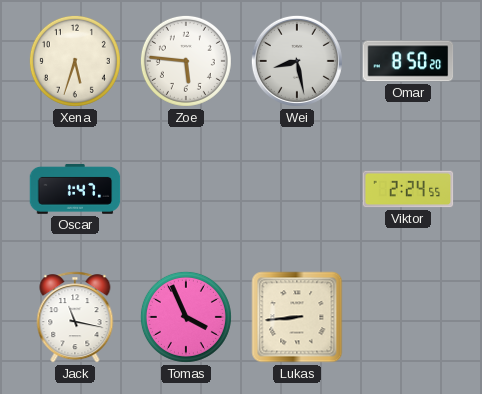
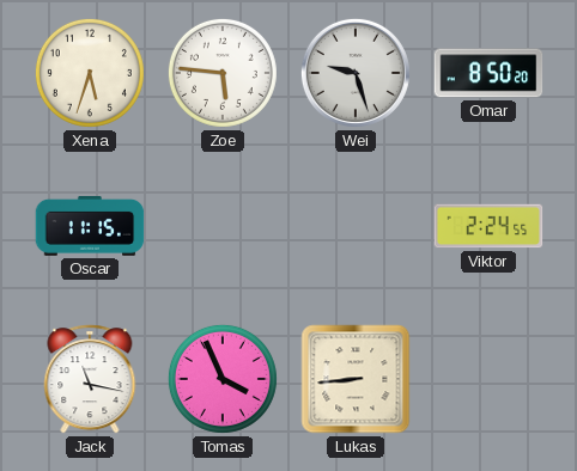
Wei: 8:28 -> 9:27 (356, 73)
Oscar: 1:47 -> 11:15 (90, 227)
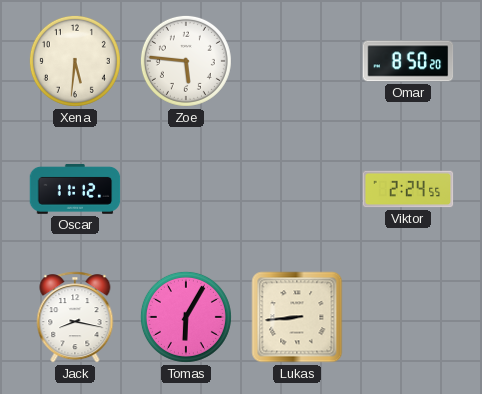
Xena: 5:33 -> 5:31 (75, 61)
Wei: 9:27 -> none (356, 73)
Oscar: 11:15 -> 11:12 (75, 190)
Jack: 11:17 -> 8:17 (75, 317)
Tomas: 3:56 -> 6:05 (186, 317)
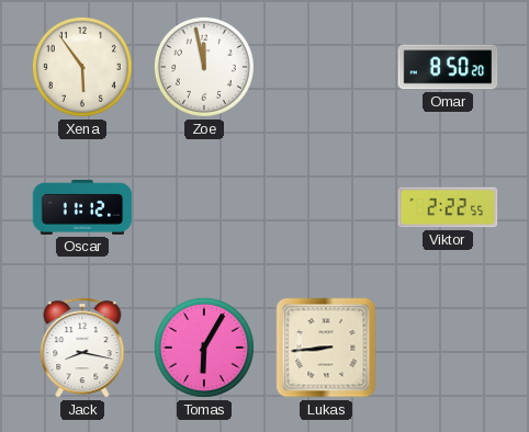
Xena: 5:31 -> 5:54 (82, 67)
Zoe: 5:46 -> 11:58 (204, 67)
Viktor: 2:24 -> 2:22 (448, 207)
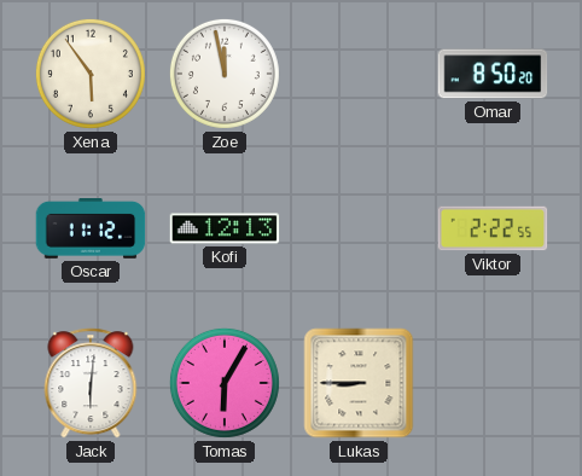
Kofi: none -> 12:13 (225, 228)
Jack: 8:17 -> 6:01 (91, 383)
Lukas: 8:44 -> 8:45 (359, 383)
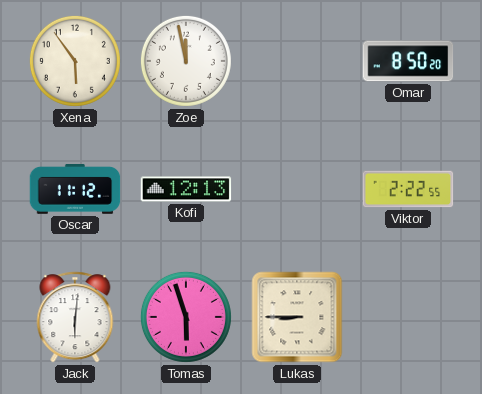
Tomas: 6:05 -> 5:57 (186, 317)
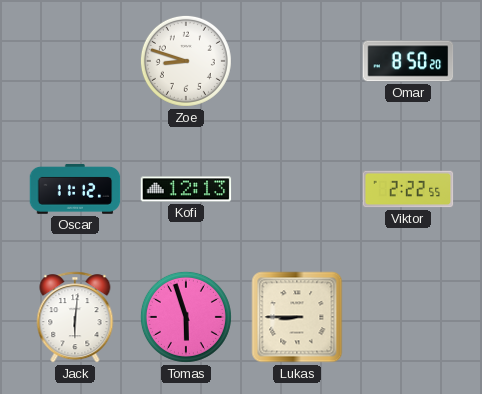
Xena: 5:54 -> none (75, 61)
Zoe: 11:58 -> 8:48 (186, 61)
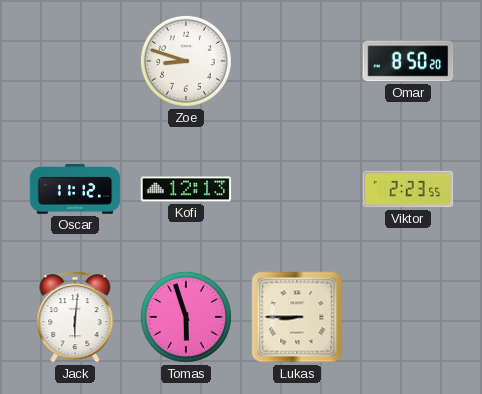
Viktor: 2:22 -> 2:23 (408, 189)
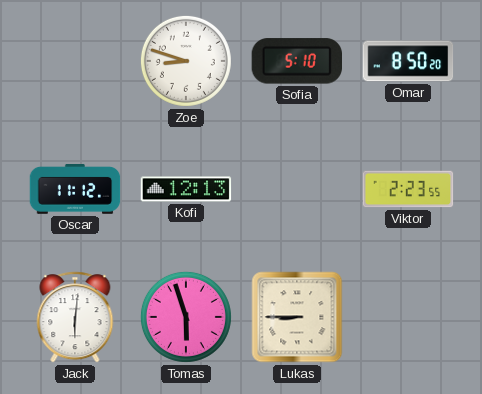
Sofia: none -> 5:10 (296, 61)
